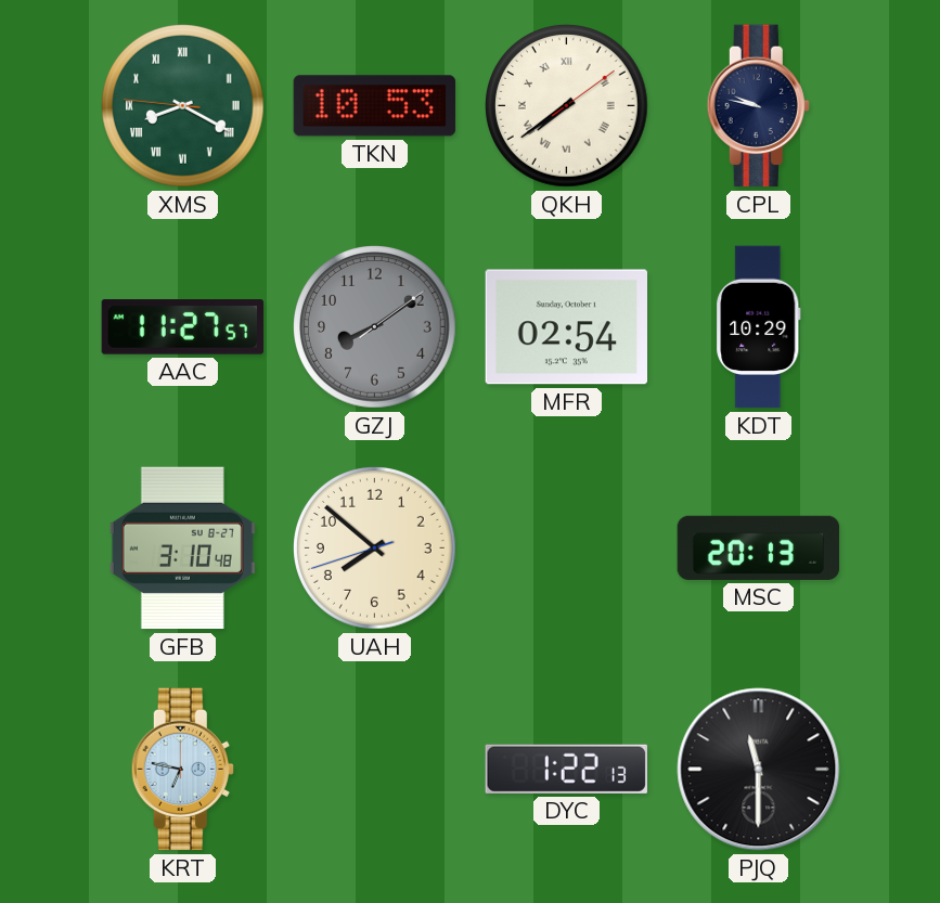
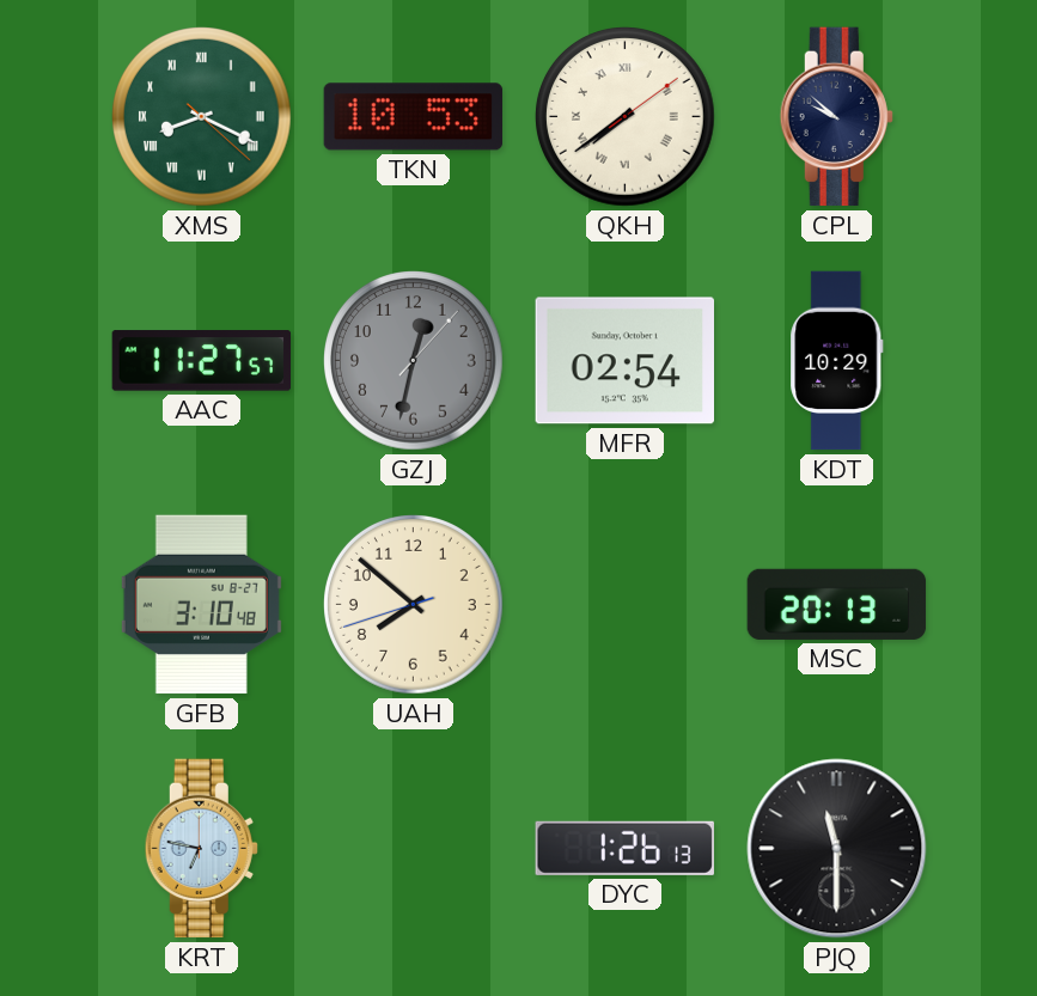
XMS: 8:19:46 -> 8:19:22 (202, 117)
CPL: 9:47 -> 9:52 (836, 117)
GZJ: 8:09 -> 12:32 (414, 361)
DYC: 1:22 -> 1:26 (624, 848)
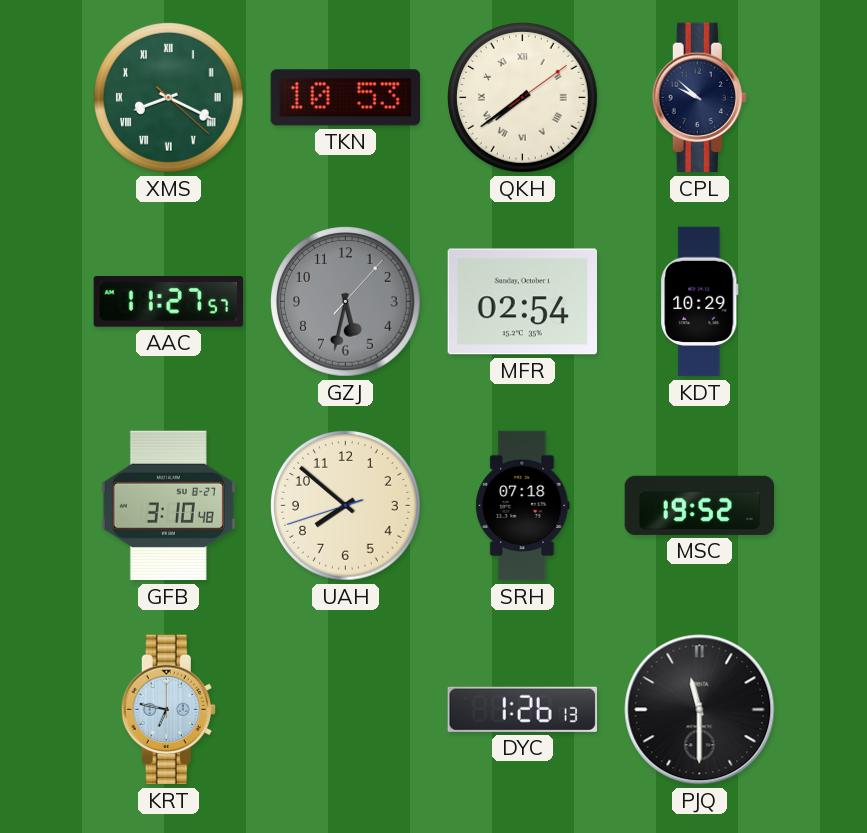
GZJ: 12:32 -> 5:32 (346, 302)
SRH: none -> 07:18 (523, 506)
MSC: 20:13 -> 19:52 (700, 505)
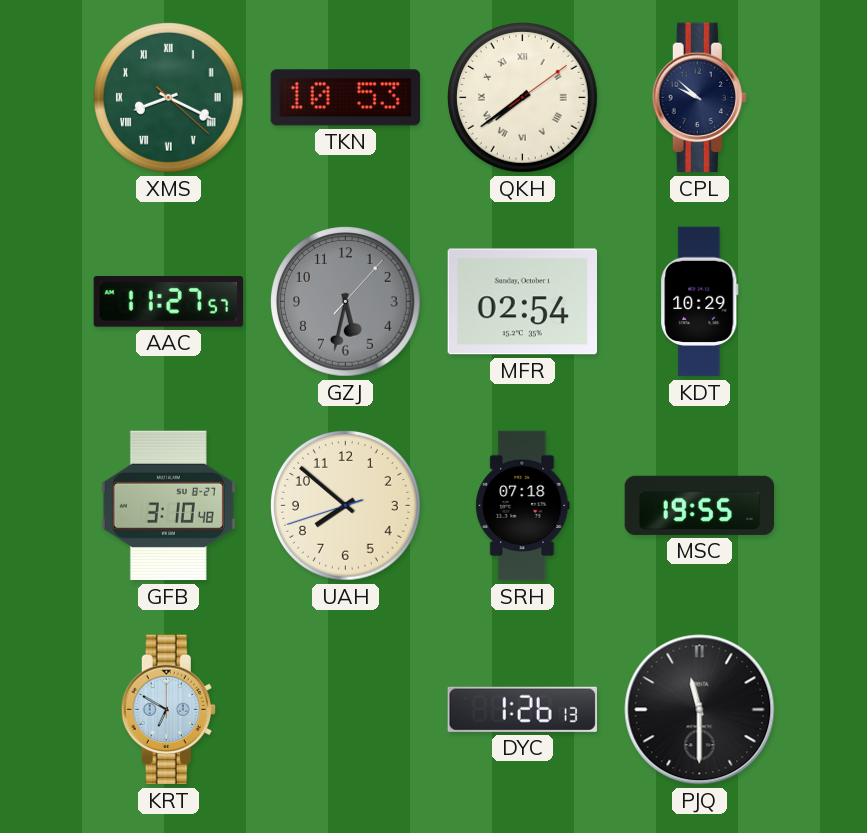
MSC: 19:52 -> 19:55 (700, 505)
KRT: 6:47 -> 6:50 (168, 710)
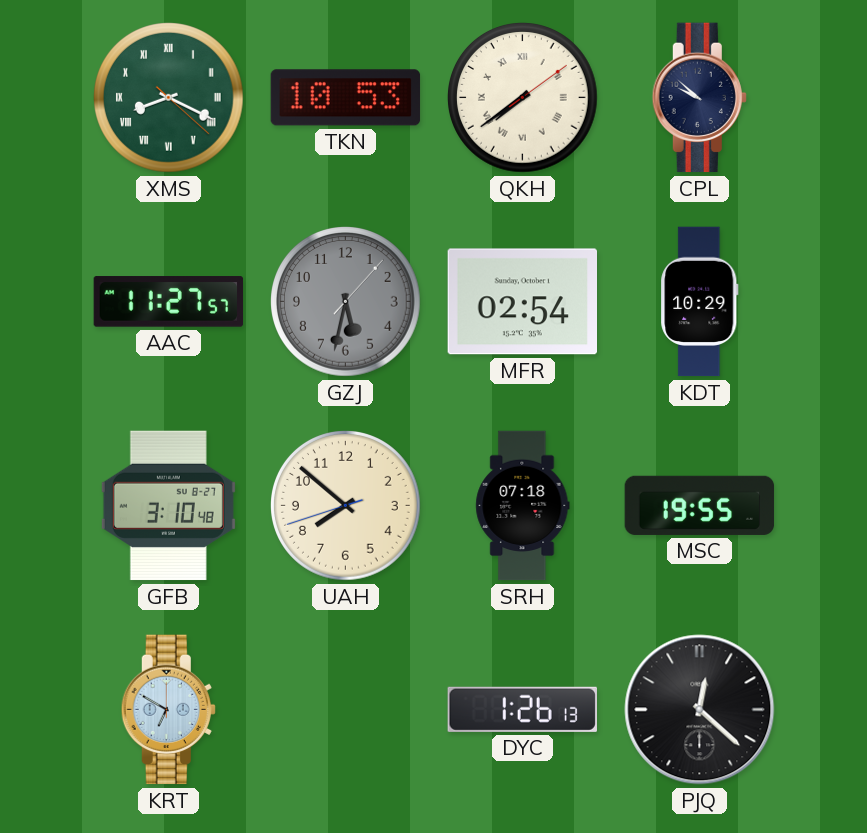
PJQ: 11:30 -> 12:22 (700, 710)
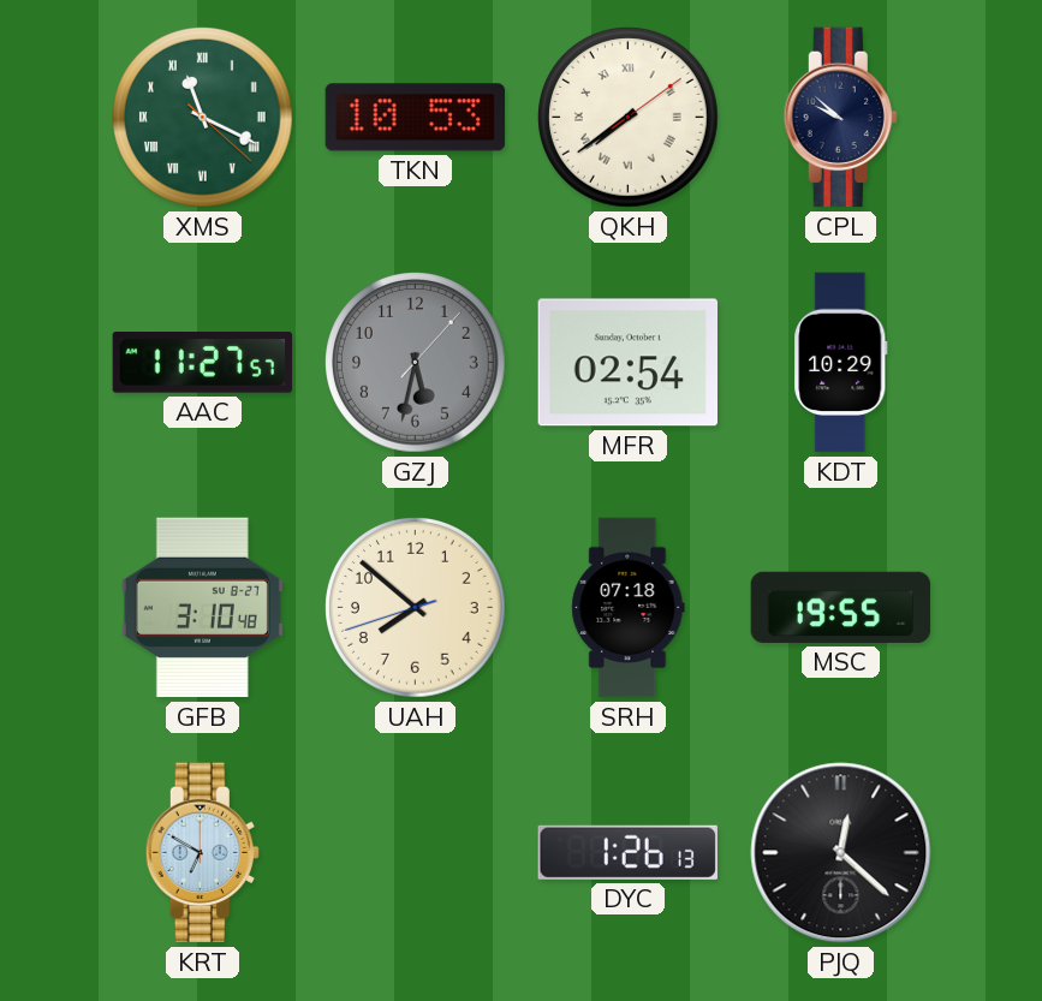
XMS: 8:19 -> 11:19 (203, 118)
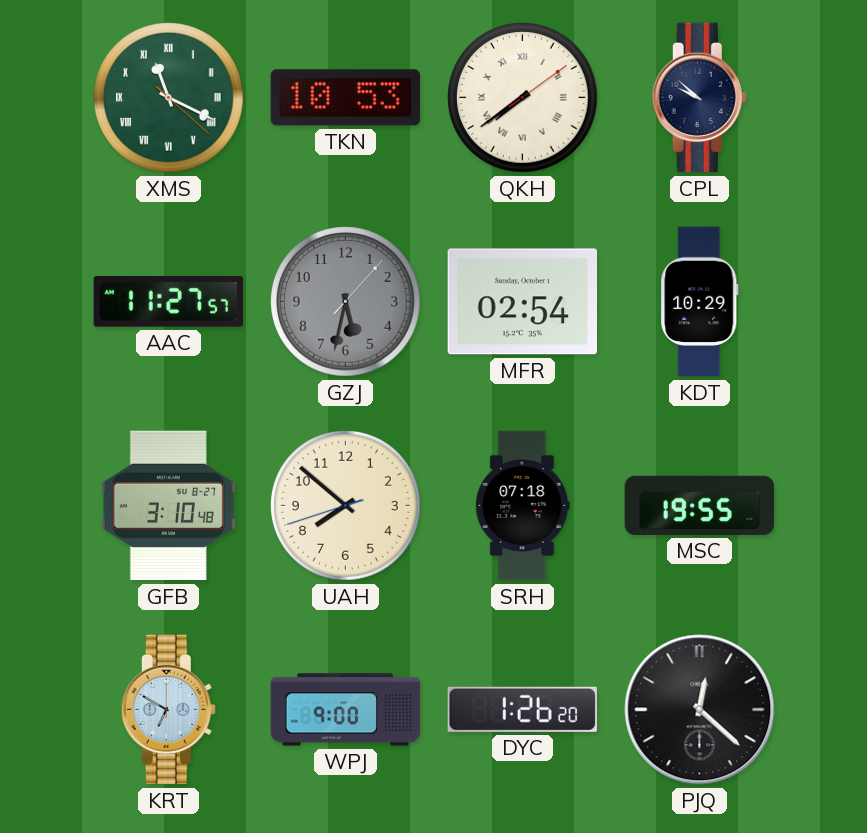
WPJ: none -> 9:00 (346, 710)
DYC: 1:26:13 -> 1:26:20 (522, 709)
